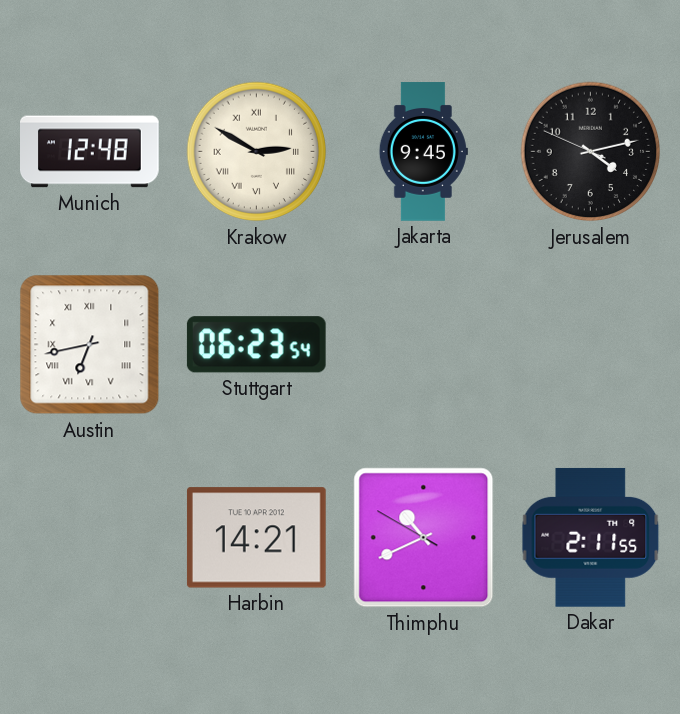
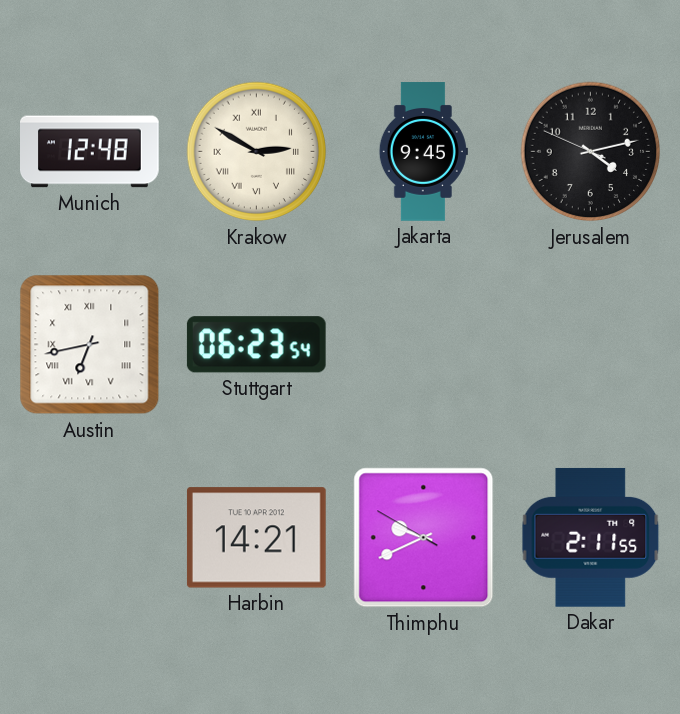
Thimphu: 10:40 -> 9:40 (424, 538)
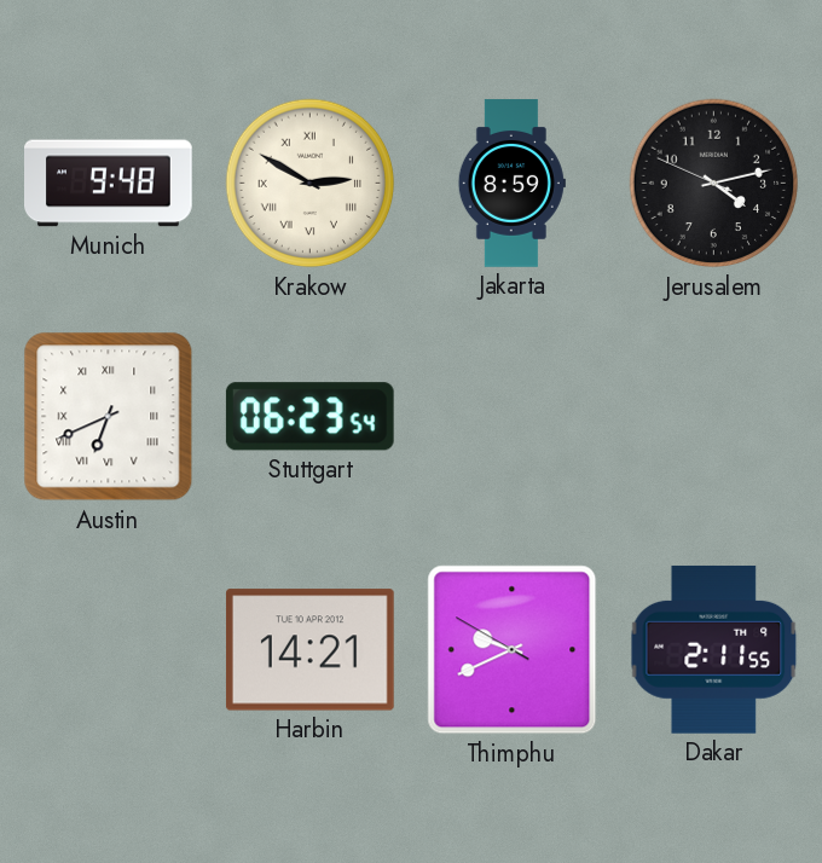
Munich: 12:48 -> 9:48 (109, 184)
Jakarta: 9:45 -> 8:59 (511, 184)
Austin: 6:43 -> 6:41 (109, 417)
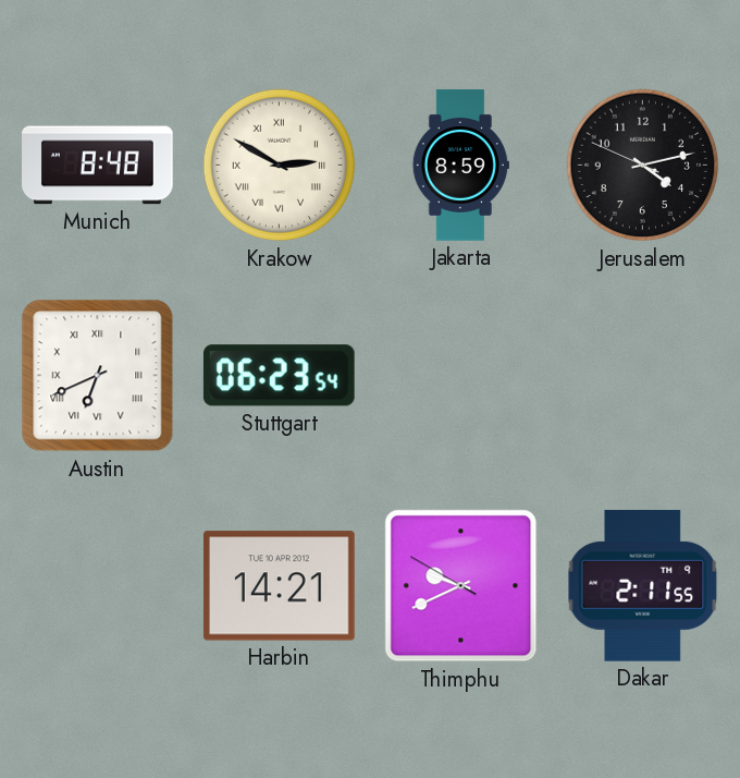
Munich: 9:48 -> 8:48 (98, 166)
